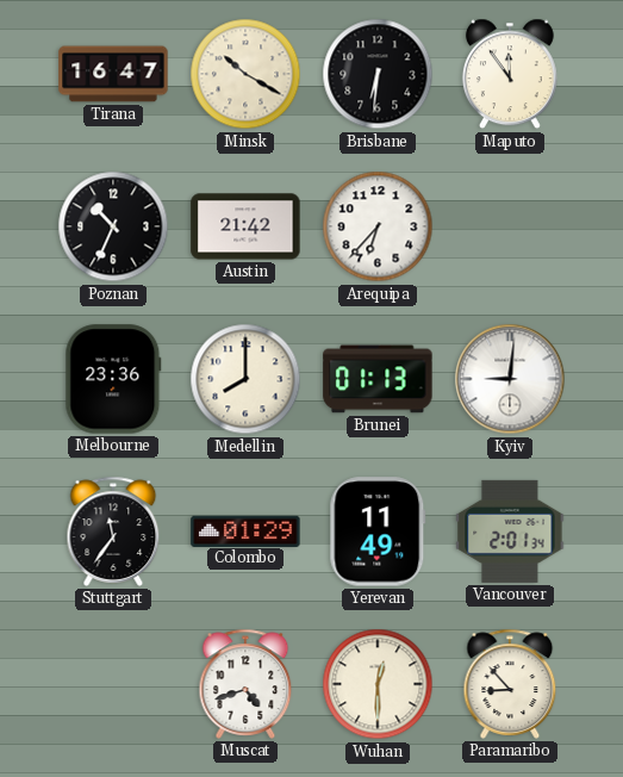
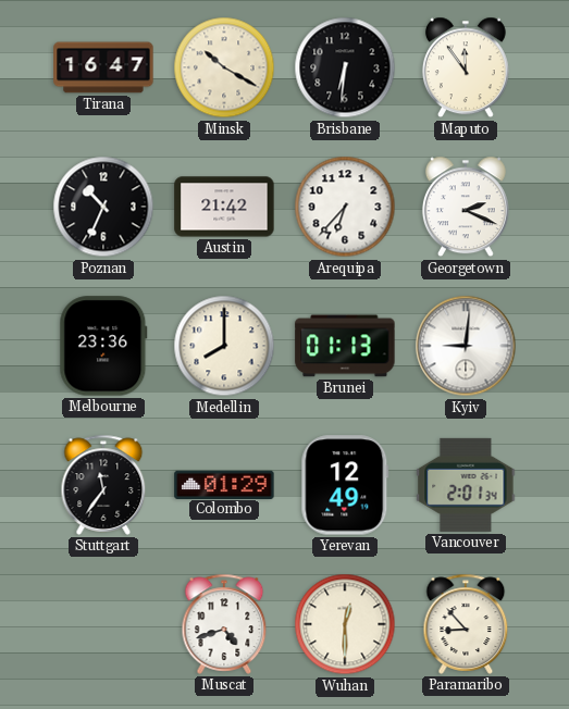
Georgetown: none -> 2:19 (466, 207)
Yerevan: 11:49 -> 12:49 (345, 485)
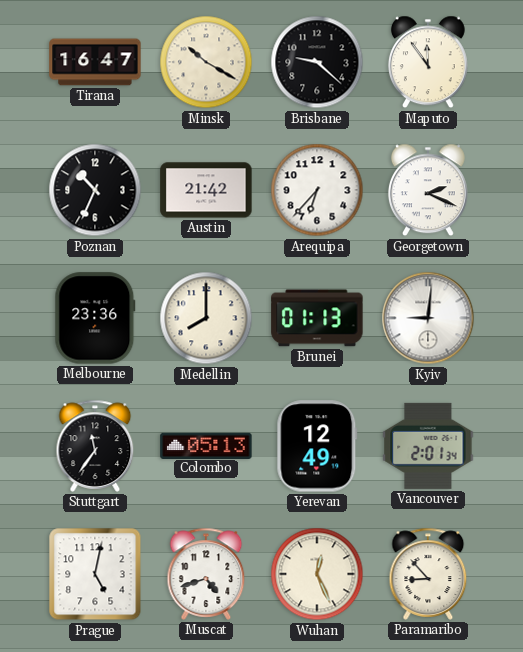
Brisbane: 6:31 -> 9:22 (317, 62)
Colombo: 01:29 -> 05:13 (206, 445)
Prague: none -> 5:02 (95, 574)
Wuhan: 12:30 -> 12:26 (317, 574)
